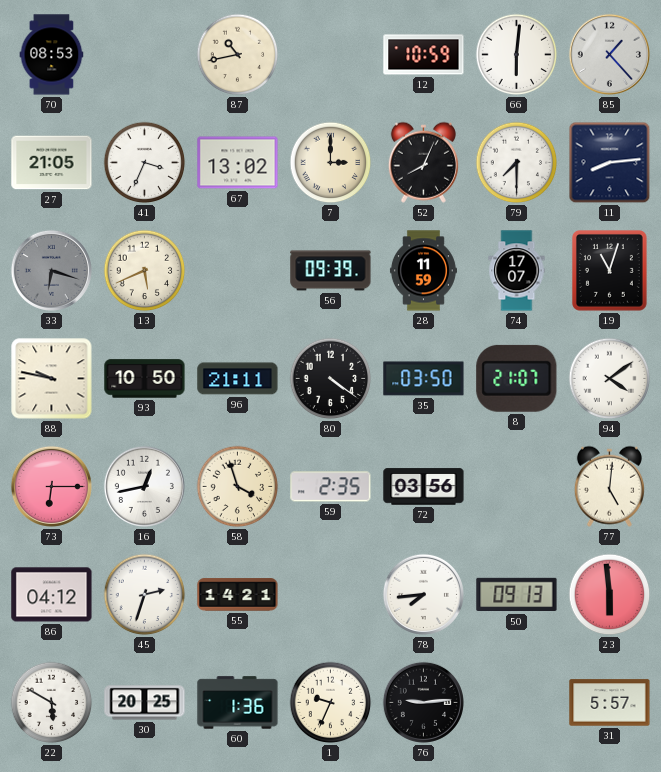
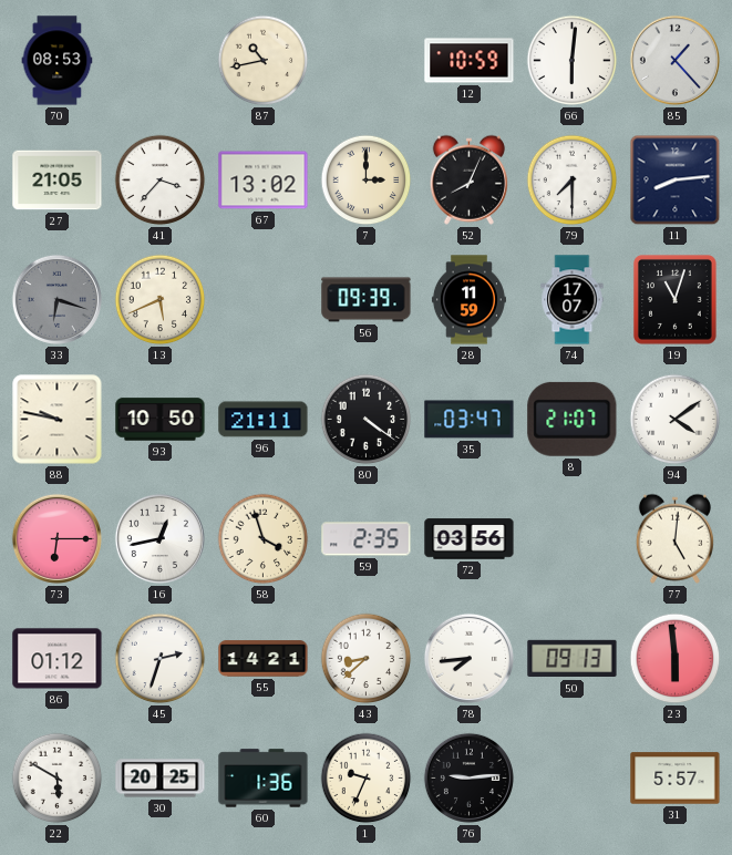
41: 3:34 -> 3:37 (161, 181)
35: 03:50 -> 03:47 (470, 420)
86: 04:12 -> 01:12 (58, 659)
43: none -> 8:38 (367, 659)
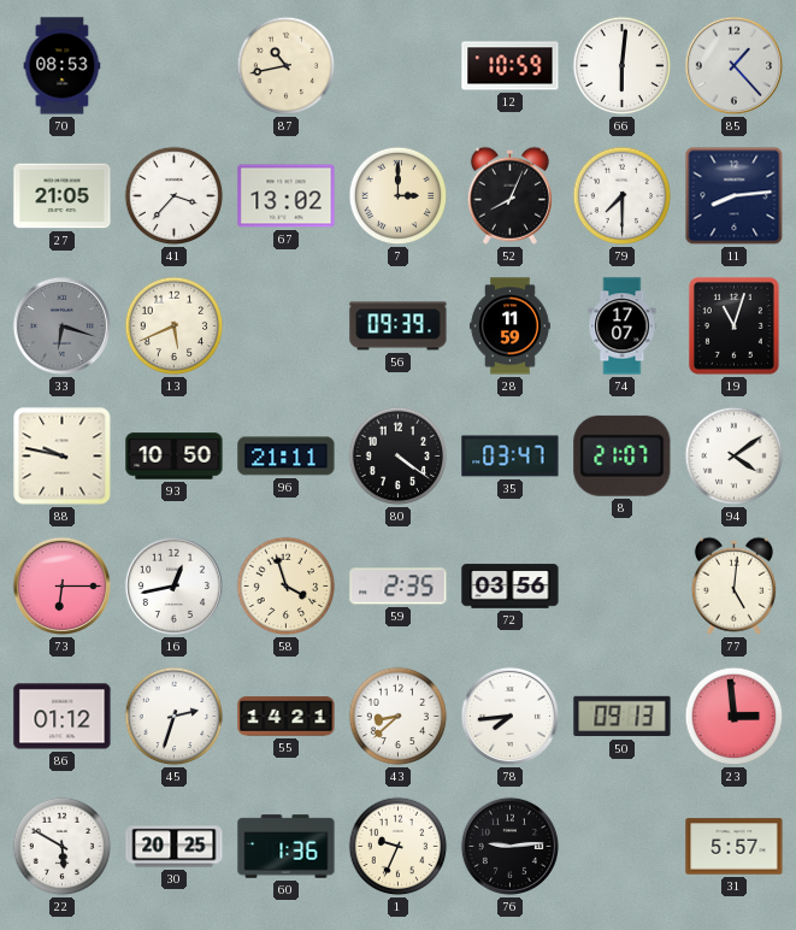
23: 5:59 -> 2:59 (735, 717)
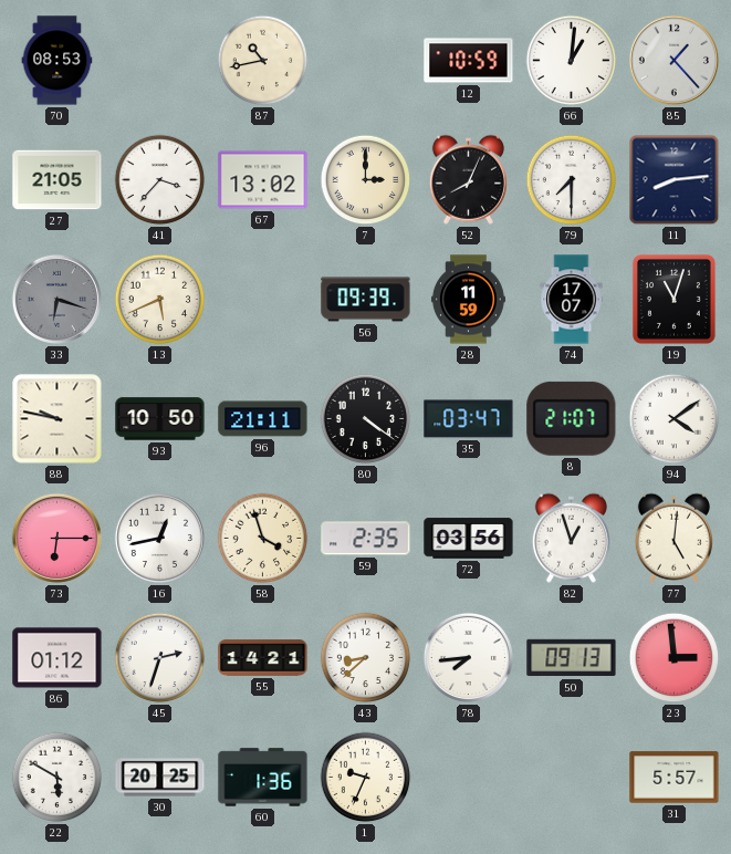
66: 6:01 -> 1:01 (572, 61)
82: none -> 12:57 (571, 538)
76: 9:14 -> none (509, 846)
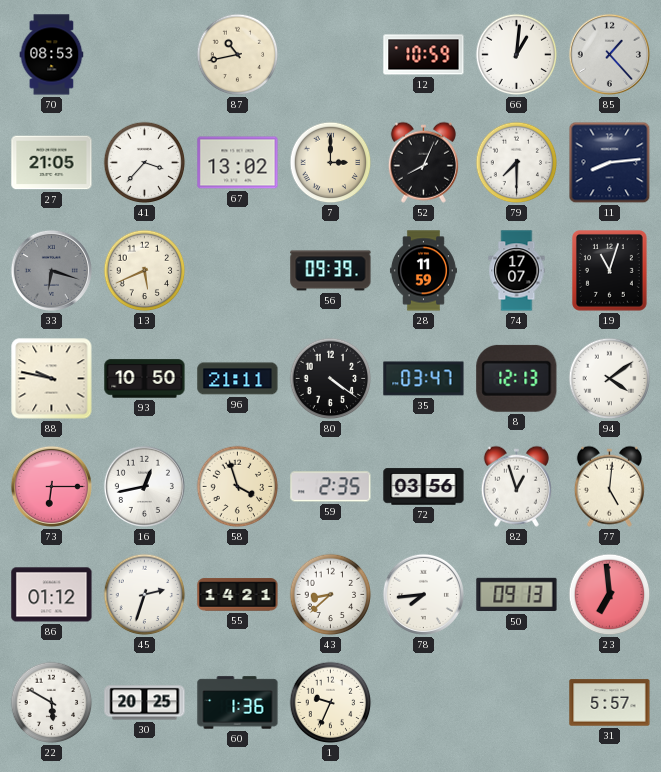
8: 21:07 -> 12:13 (517, 378)
23: 2:59 -> 6:59 (610, 595)
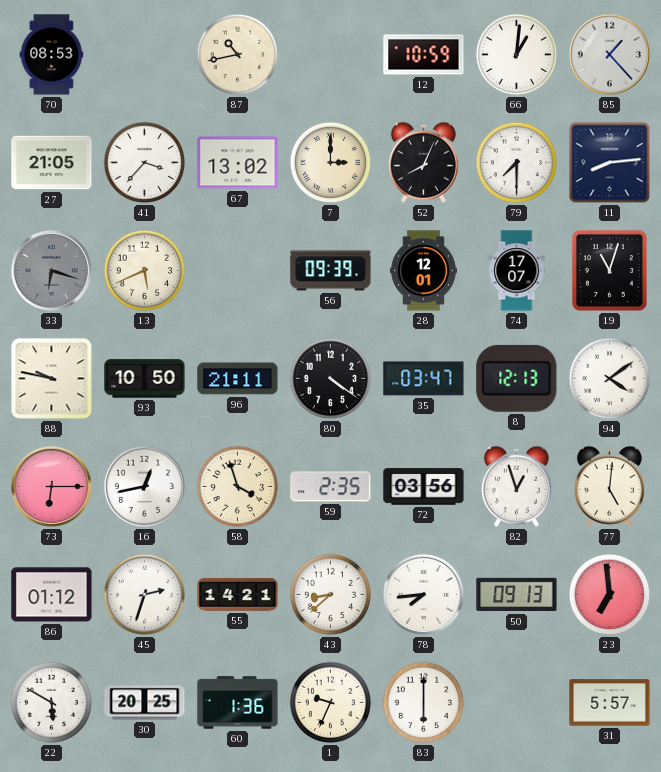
28: 11:59 -> 12:01 (423, 271)
83: none -> 6:00 (424, 703)
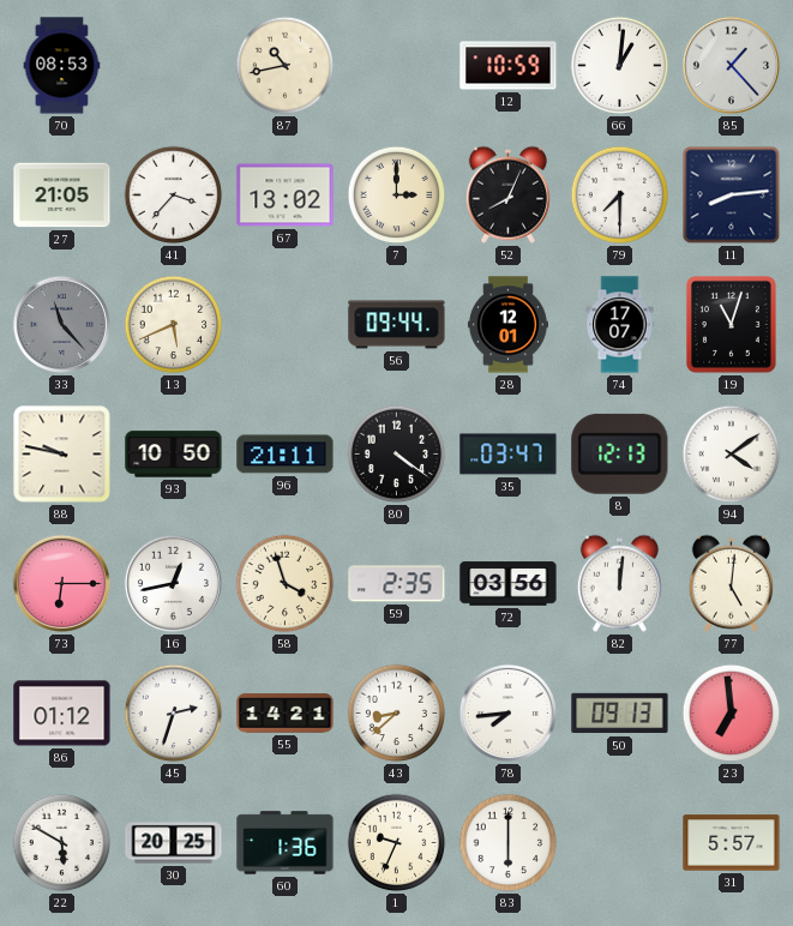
33: 6:18 -> 11:23 (61, 324)
56: 09:39 -> 09:44 (397, 325)
82: 12:57 -> 12:01 (619, 583)
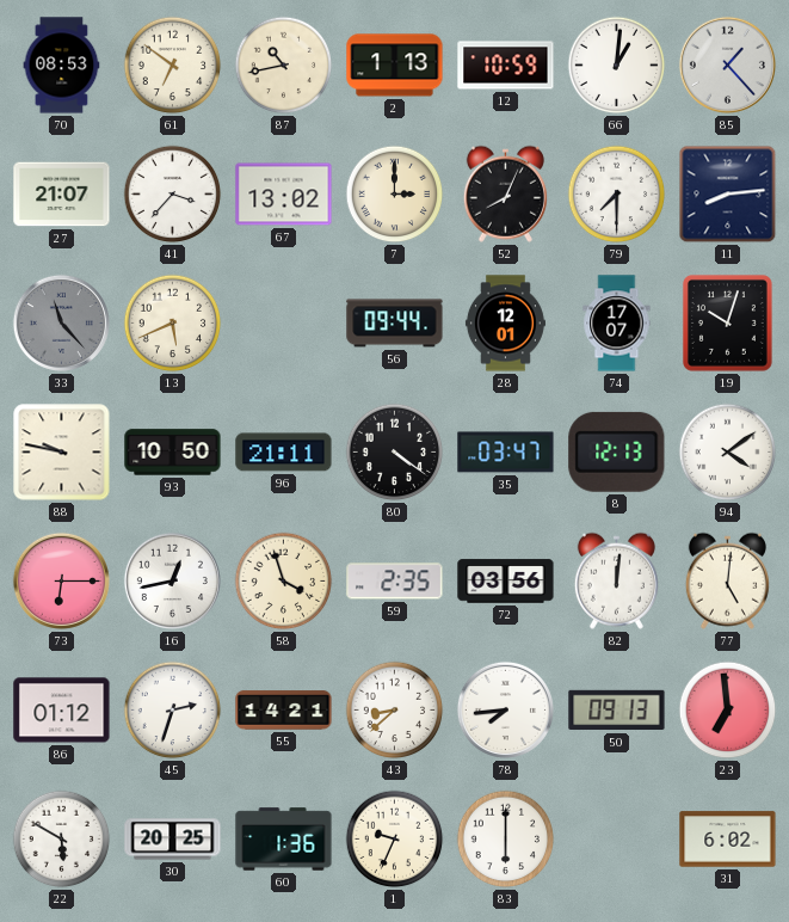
61: none -> 6:51 (173, 66)
2: none -> 1:13 (395, 66)
27: 21:05 -> 21:07 (62, 195)
19: 11:03 -> 10:03 (727, 324)
31: 5:57 -> 6:02 (728, 840)
